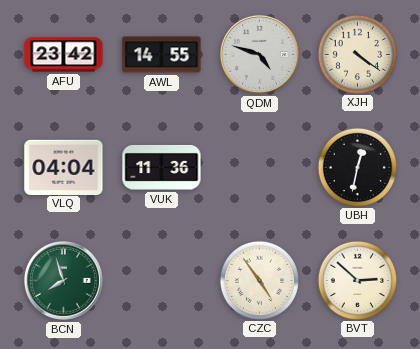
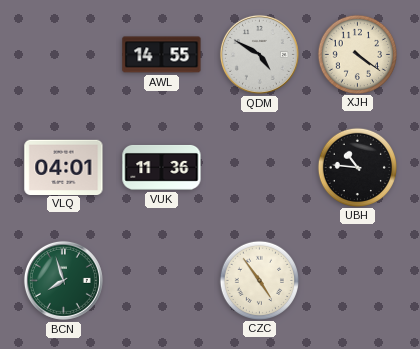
AFU: 23:42 -> none (64, 55)
QDM: 4:48 -> 4:50 (259, 54)
VLQ: 04:04 -> 04:01 (64, 167)
UBH: 12:32 -> 10:46 (357, 167)
BVT: 2:52 -> none (357, 280)
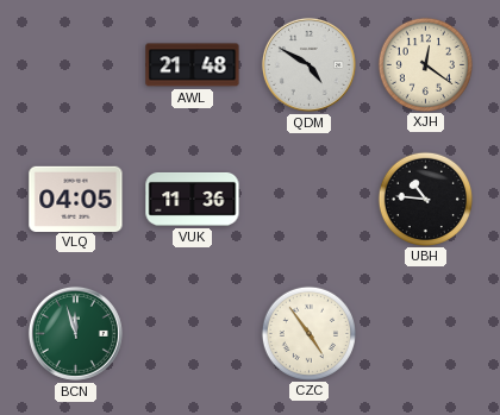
AWL: 14:55 -> 21:48 (193, 65)
XJH: 4:21 -> 12:21 (425, 64)
VLQ: 04:01 -> 04:05 (76, 199)
BCN: 7:57 -> 11:57 (75, 333)
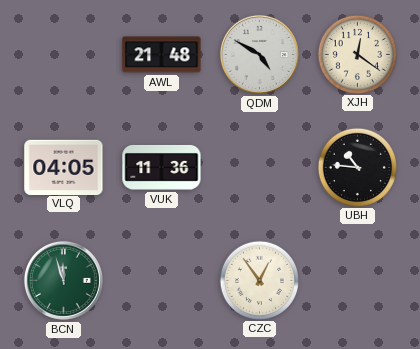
CZC: 4:54 -> 12:54 (259, 280)
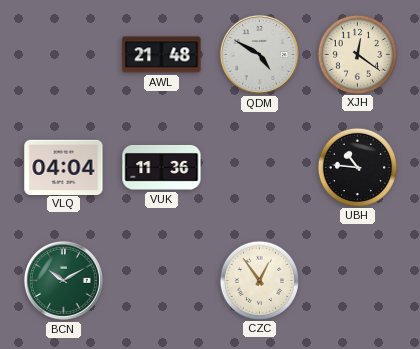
VLQ: 04:05 -> 04:04 (64, 167)
BCN: 11:57 -> 10:10 (63, 280)
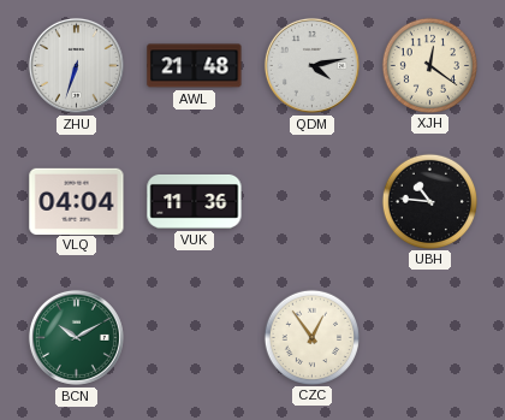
ZHU: none -> 6:33 (76, 65)
QDM: 4:50 -> 4:13 (311, 65)
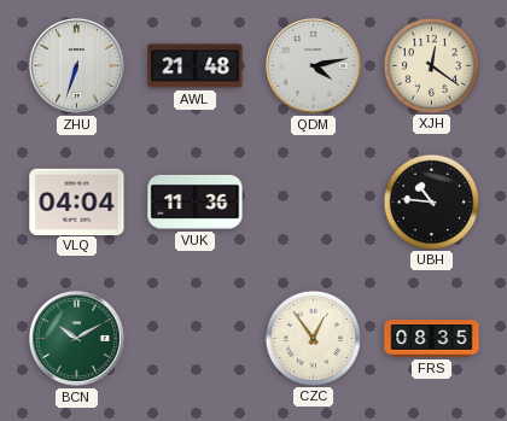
FRS: none -> 08:35 (432, 339)
